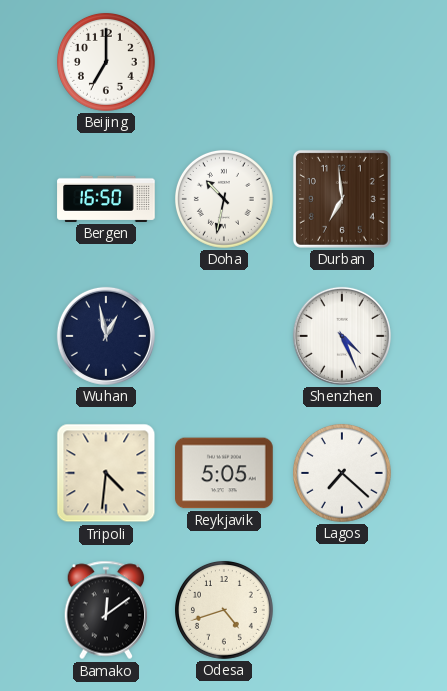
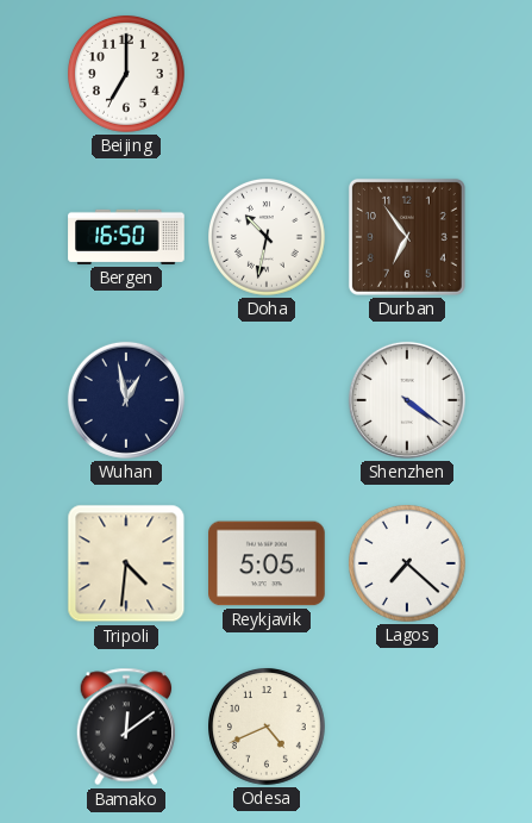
Durban: 6:59 -> 6:54 (407, 237)
Shenzhen: 4:26 -> 4:21 (407, 400)
Odesa: 4:42 -> 4:41 (268, 727)
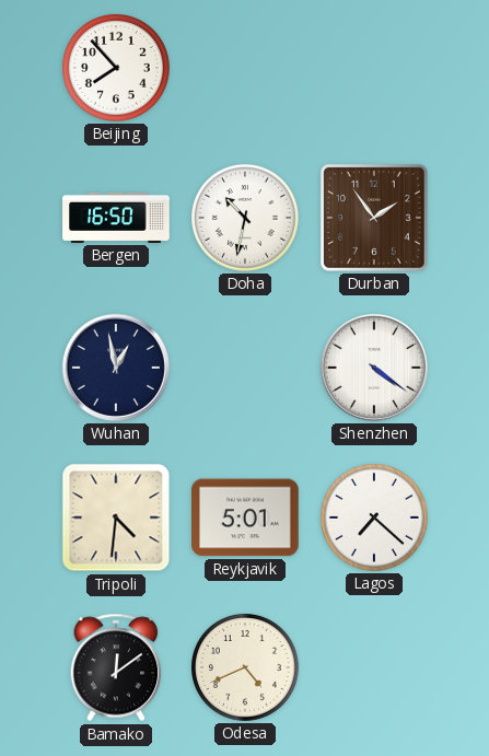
Beijing: 7:00 -> 7:53 (117, 68)
Durban: 6:54 -> 1:54 (374, 218)
Reykjavik: 5:05 -> 5:01 (245, 517)
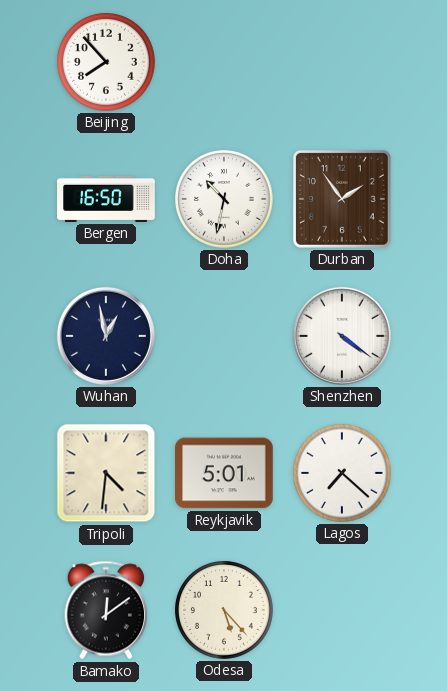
Odesa: 4:41 -> 5:23 (225, 610)
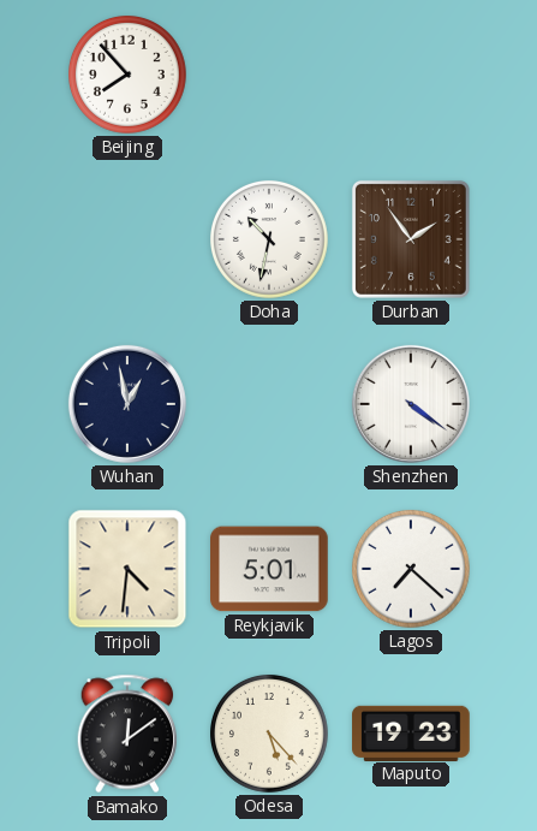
Bergen: 16:50 -> none (106, 199)
Maputo: none -> 19:23 (411, 732)
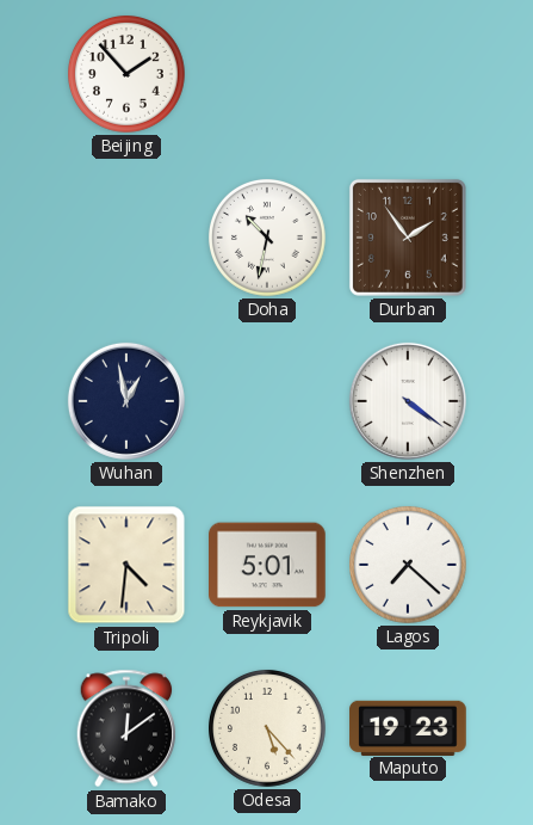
Beijing: 7:53 -> 1:53 (128, 74)
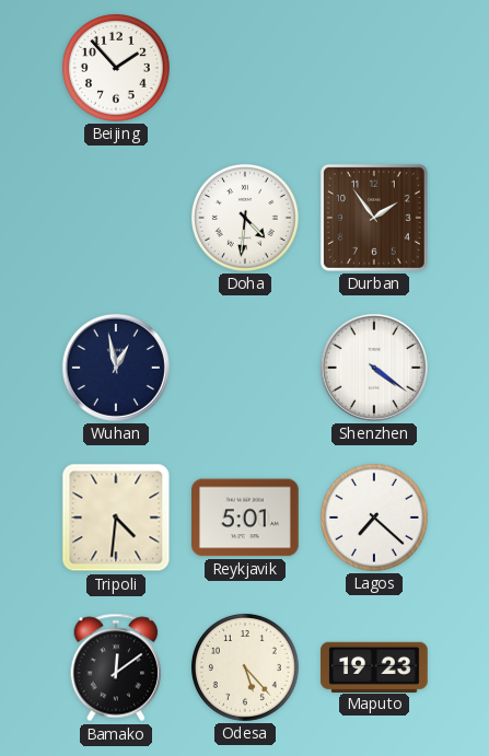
Doha: 10:32 -> 4:31 (246, 218)
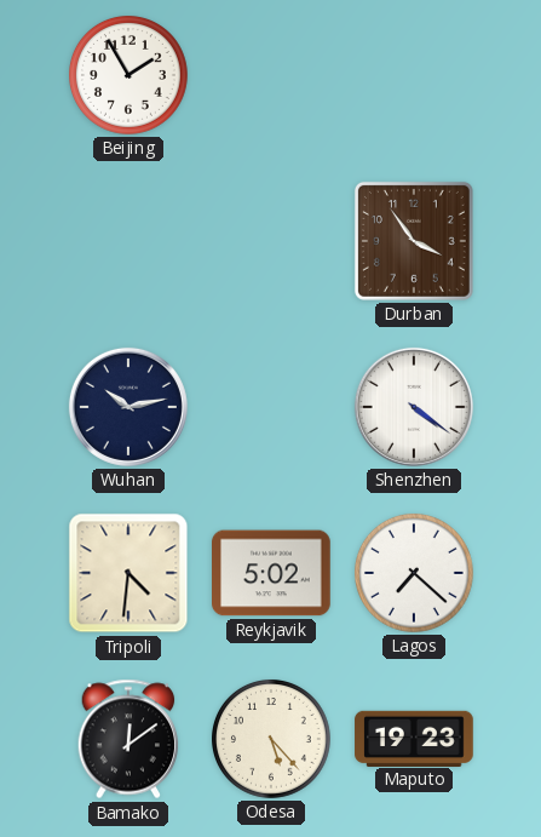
Beijing: 1:53 -> 1:55 (130, 75)
Doha: 4:31 -> none (246, 218)
Durban: 1:54 -> 3:54 (414, 241)
Wuhan: 12:58 -> 10:13 (128, 407)
Reykjavik: 5:01 -> 5:02 (271, 573)
